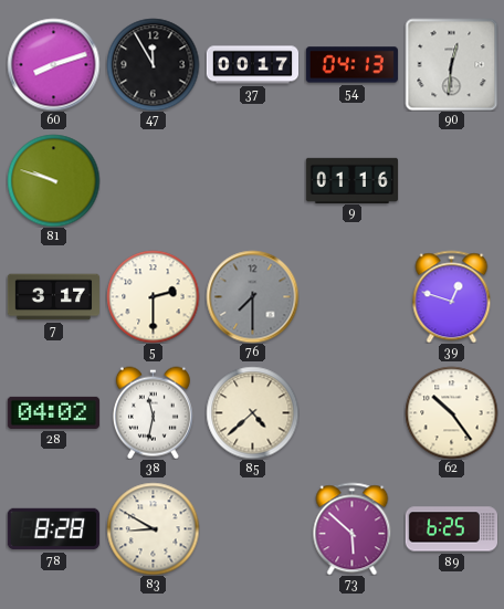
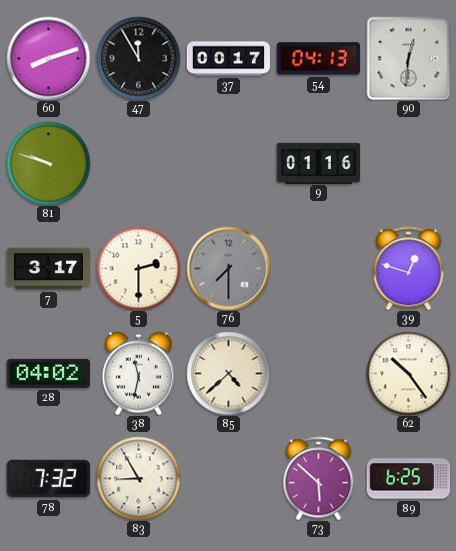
78: 8:28 -> 7:32 (48, 479)
83: 8:50 -> 8:55 (138, 478)
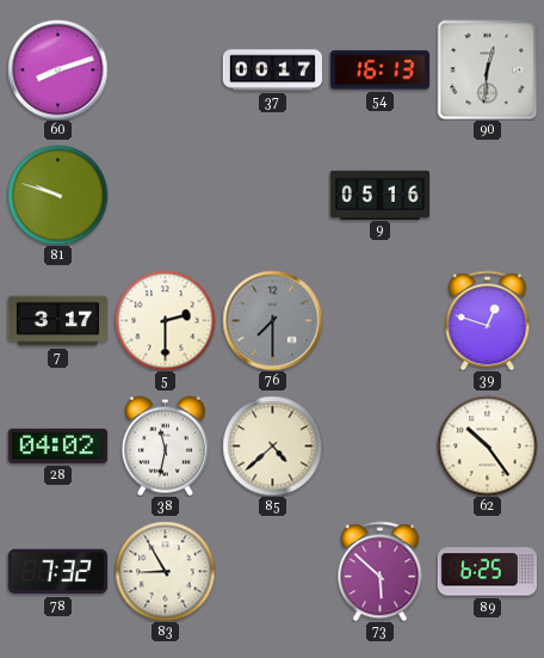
47: 11:55 -> none (138, 58)
54: 04:13 -> 16:13 (379, 70)
9: 01:16 -> 05:16 (379, 195)
